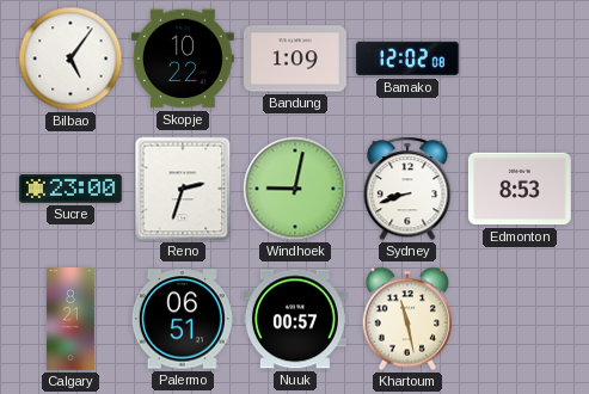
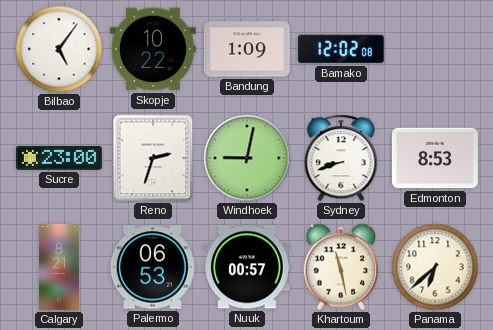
Palermo: 06:51 -> 06:53 (153, 267)
Panama: none -> 6:38 (435, 267)
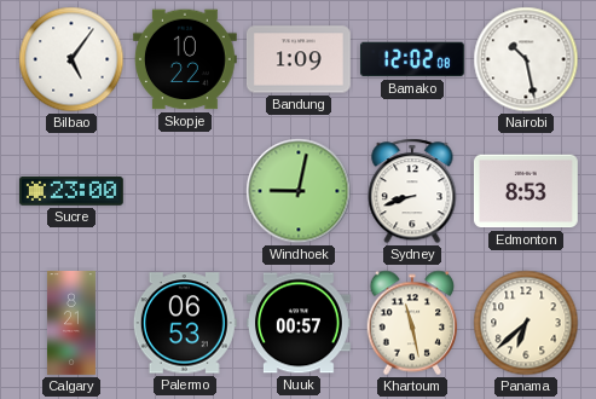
Nairobi: none -> 10:28 (526, 59)
Reno: 2:33 -> none (153, 158)
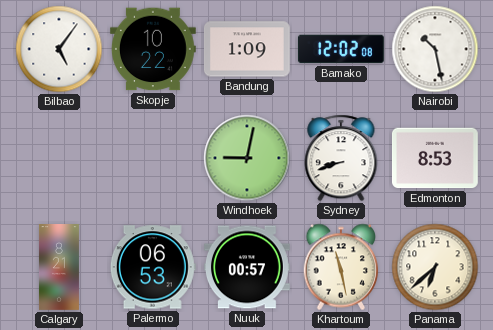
Sucre: 23:00 -> none (71, 191)
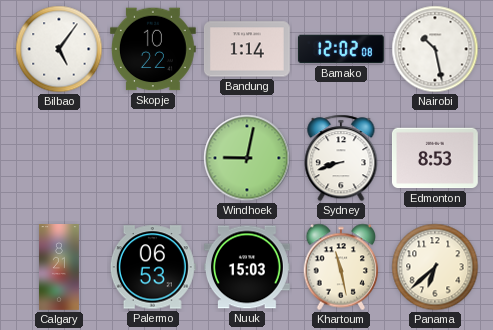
Bandung: 1:09 -> 1:14 (247, 49)
Nuuk: 00:57 -> 15:03 (247, 267)
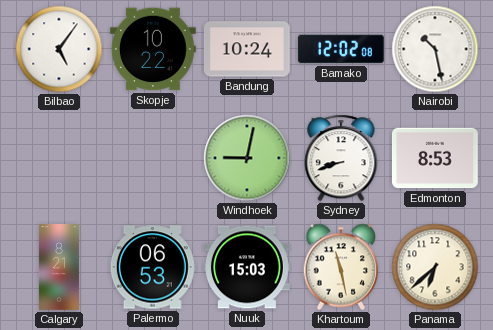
Bandung: 1:14 -> 10:24 (247, 49)
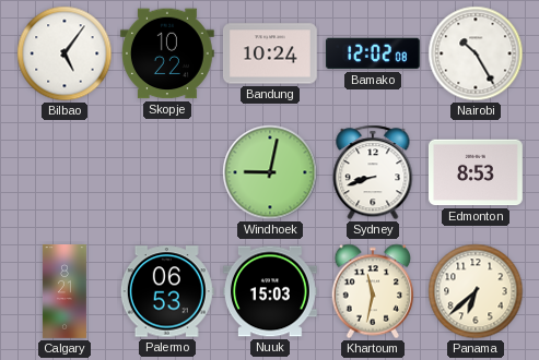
Nairobi: 10:28 -> 10:25 (476, 53)
Khartoum: 11:28 -> 11:32 (373, 291)
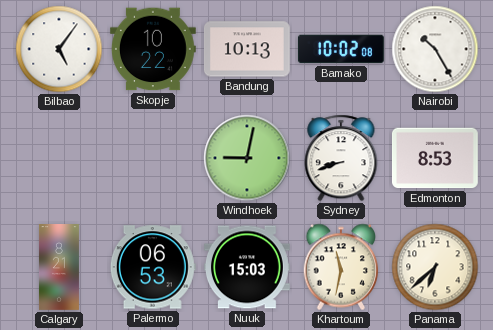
Bandung: 10:24 -> 10:13 (247, 49)
Bamako: 12:02 -> 10:02 (341, 49)
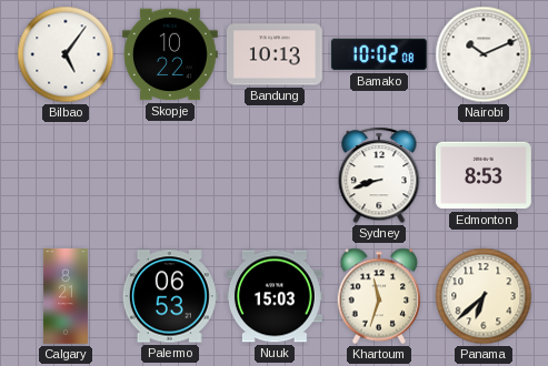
Nairobi: 10:25 -> 10:11 (484, 54)
Windhoek: 9:02 -> none (247, 158)
Khartoum: 11:32 -> 11:33 (379, 296)
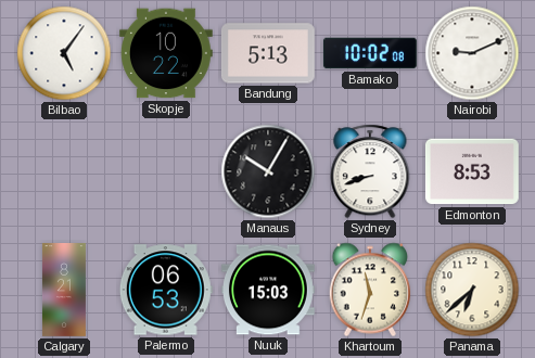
Bandung: 10:13 -> 5:13 (268, 53)
Nairobi: 10:11 -> 9:11 (472, 53)
Manaus: none -> 10:05 (268, 171)
